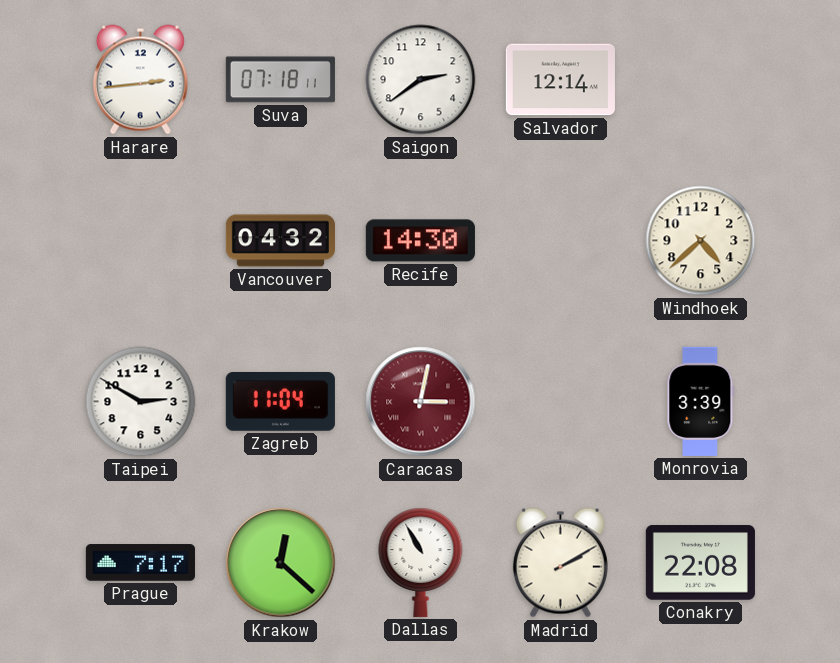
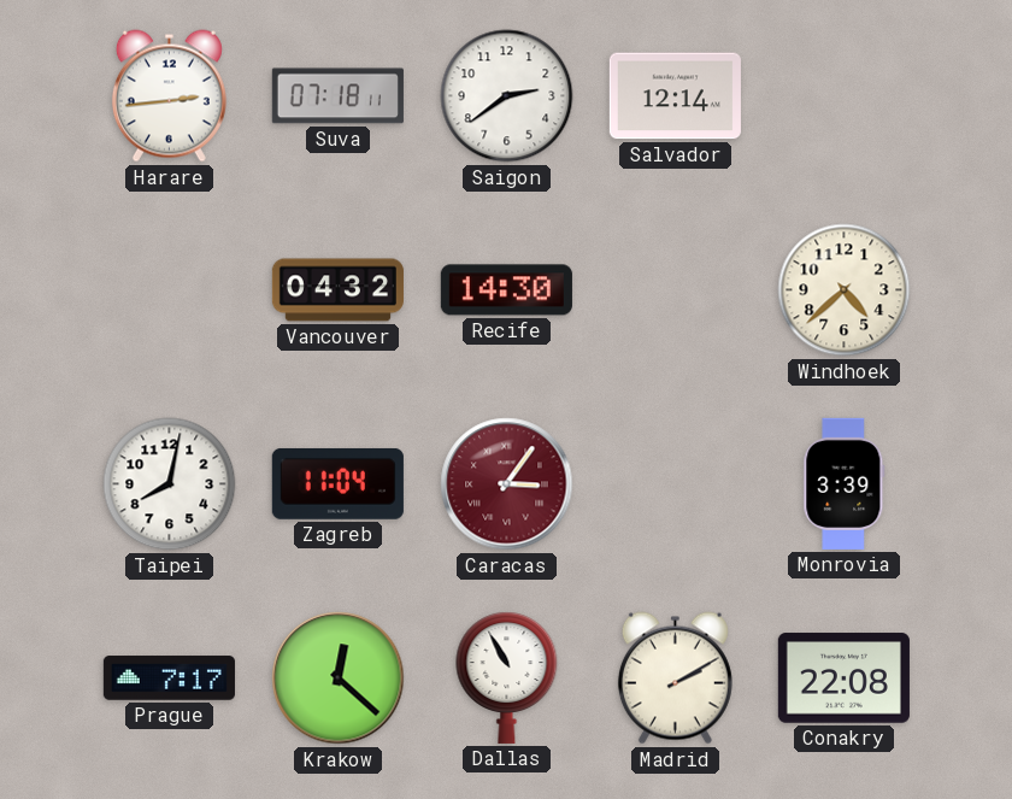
Taipei: 2:50 -> 8:02 (170, 484)
Caracas: 3:02 -> 3:06 (507, 484)
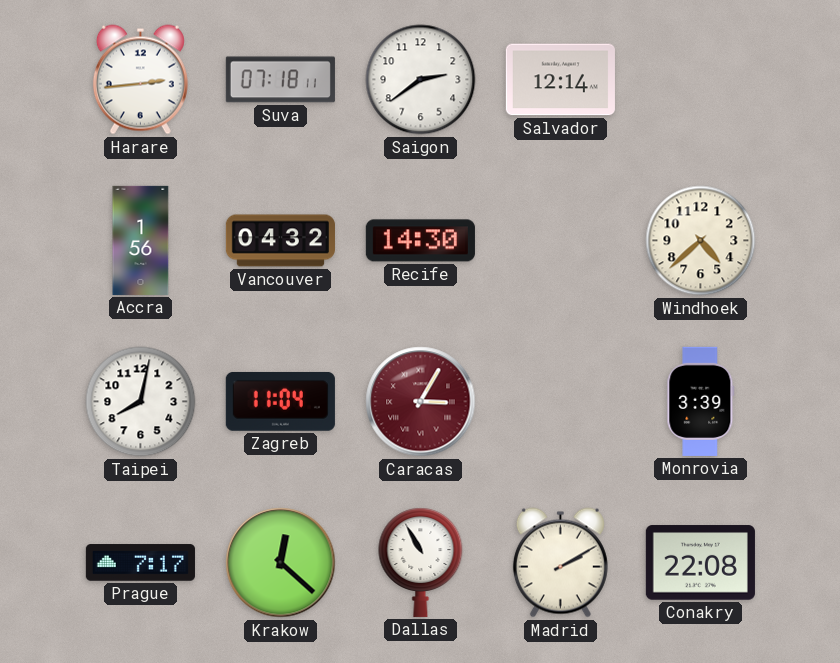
Accra: none -> 1:56 (141, 240)
Caracas: 3:06 -> 3:05 (421, 402)
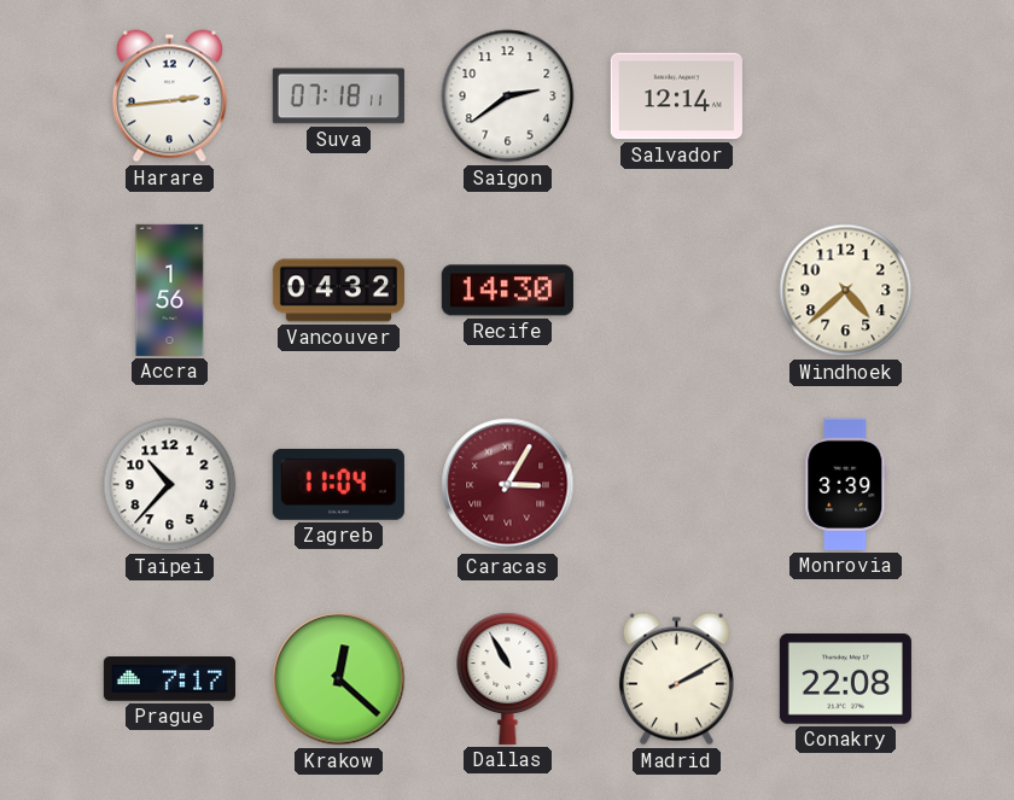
Taipei: 8:02 -> 10:37 (170, 485)
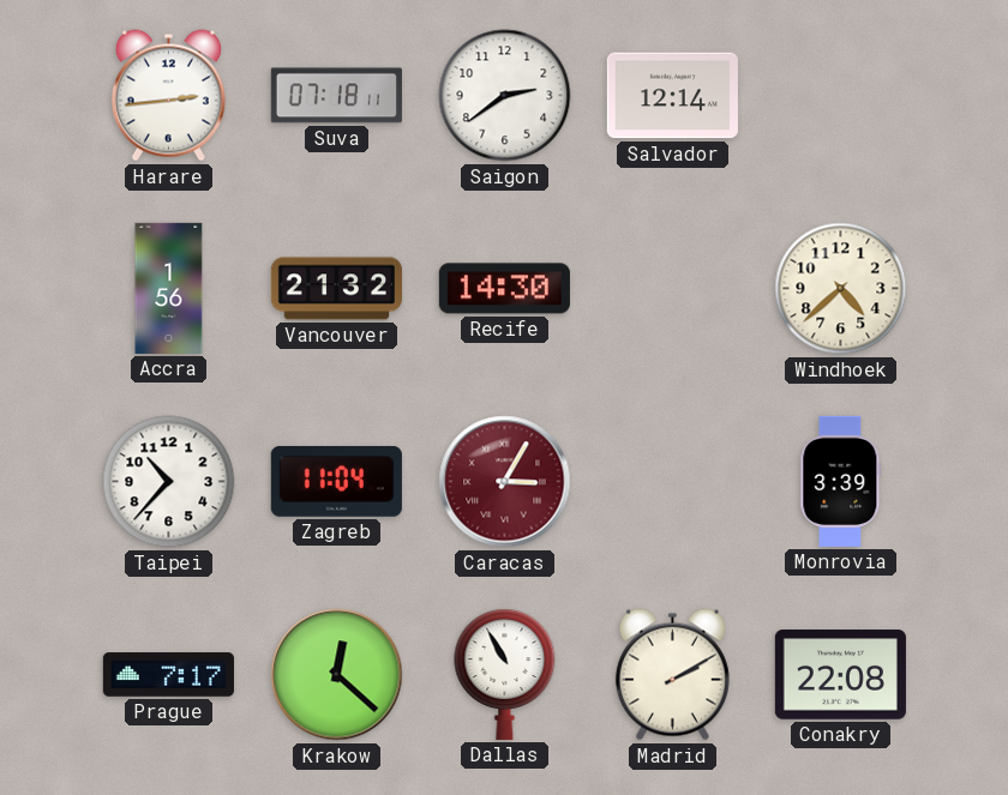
Vancouver: 04:32 -> 21:32 (336, 289)
